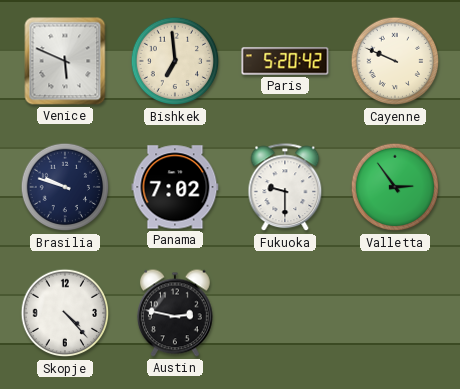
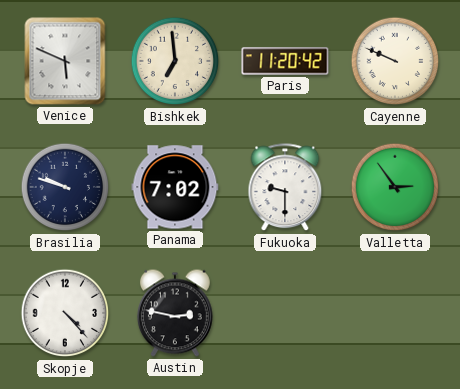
Paris: 5:20 -> 11:20 (285, 61)
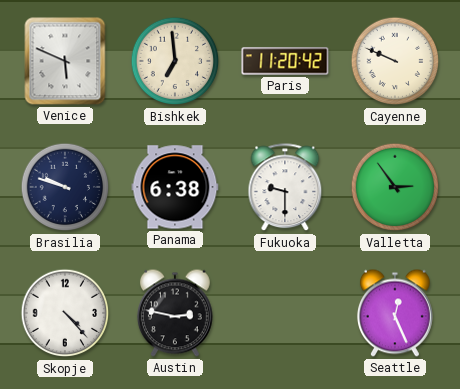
Panama: 7:02 -> 6:38 (175, 187)
Seattle: none -> 12:26 (395, 313)
